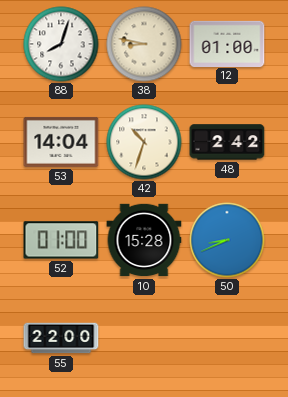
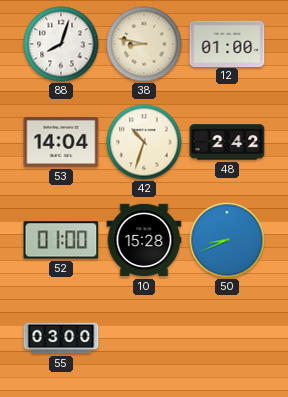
55: 22:00 -> 03:00 (61, 338)
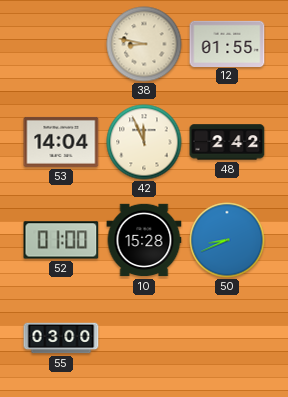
88: 8:03 -> none (61, 44)
12: 01:00 -> 01:55 (227, 43)
42: 10:33 -> 11:56 (144, 142)
